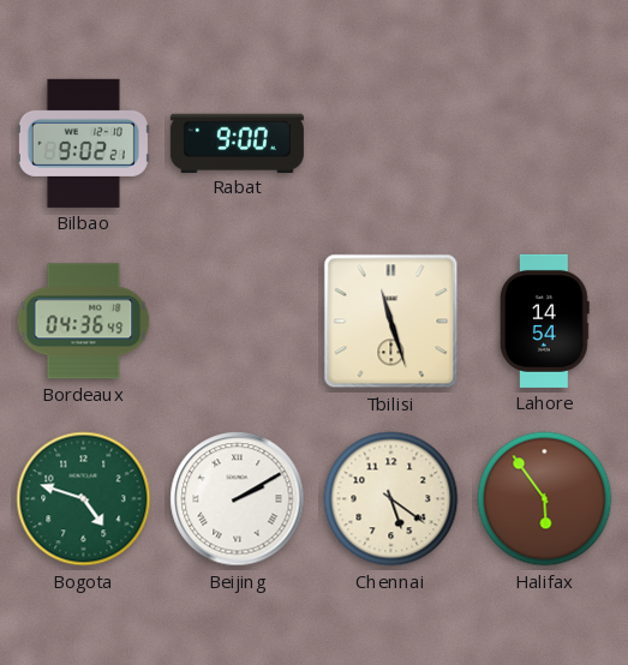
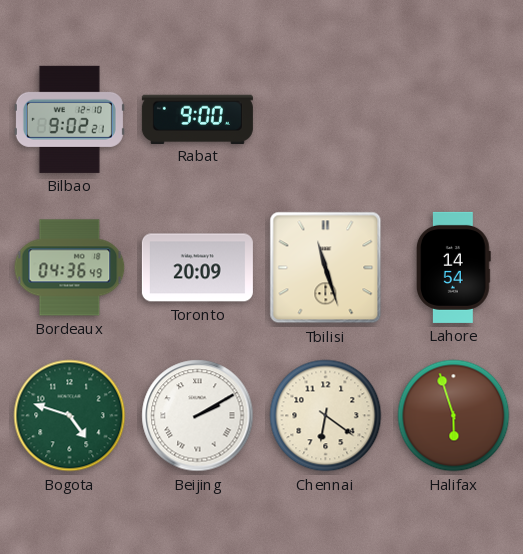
Toronto: none -> 20:09 (197, 268)
Chennai: 5:21 -> 6:21 (326, 416)
Halifax: 5:54 -> 5:57 (454, 416)
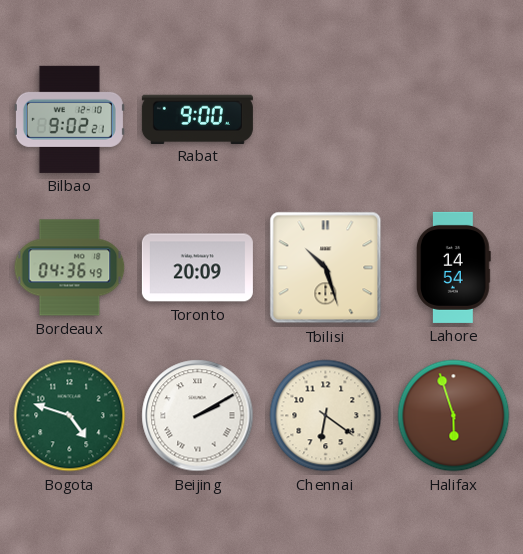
Tbilisi: 11:27 -> 10:27 (326, 268)
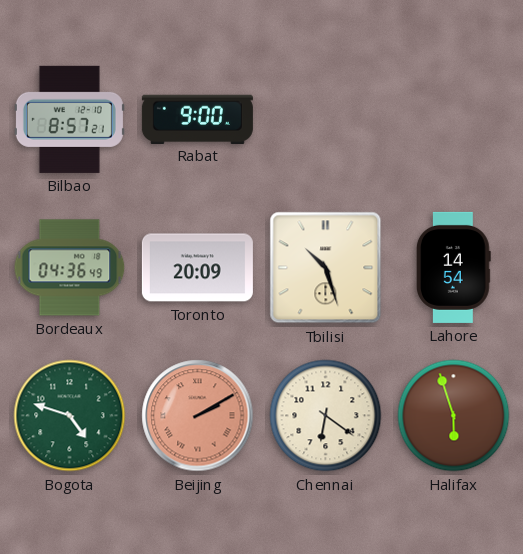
Bilbao: 9:02 -> 8:57 (69, 119)
Beijing dial: white -> salmon (198, 416)
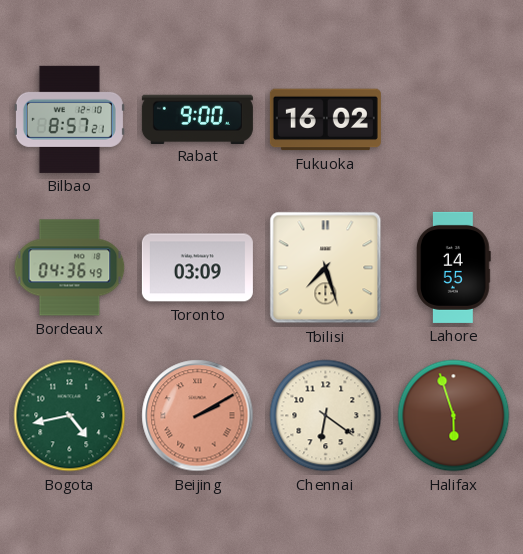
Fukuoka: none -> 16:02 (325, 120)
Toronto: 20:09 -> 03:09 (197, 268)
Tbilisi: 10:27 -> 7:27 (326, 268)
Lahore: 14:54 -> 14:55 (453, 267)
Bogota: 4:48 -> 4:43 (70, 416)
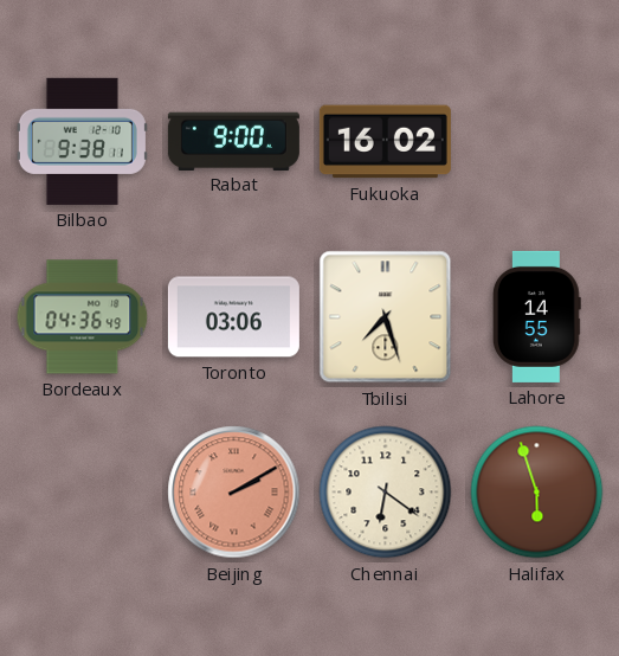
Bilbao: 8:57 -> 9:38 (82, 141)
Toronto: 03:09 -> 03:06 (233, 317)
Bogota: 4:43 -> none (70, 416)
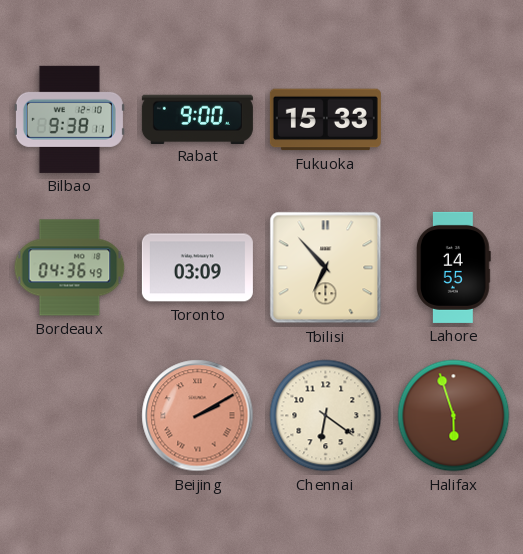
Fukuoka: 16:02 -> 15:33 (325, 120)
Toronto: 03:06 -> 03:09 (197, 268)
Tbilisi: 7:27 -> 6:53 (326, 268)
